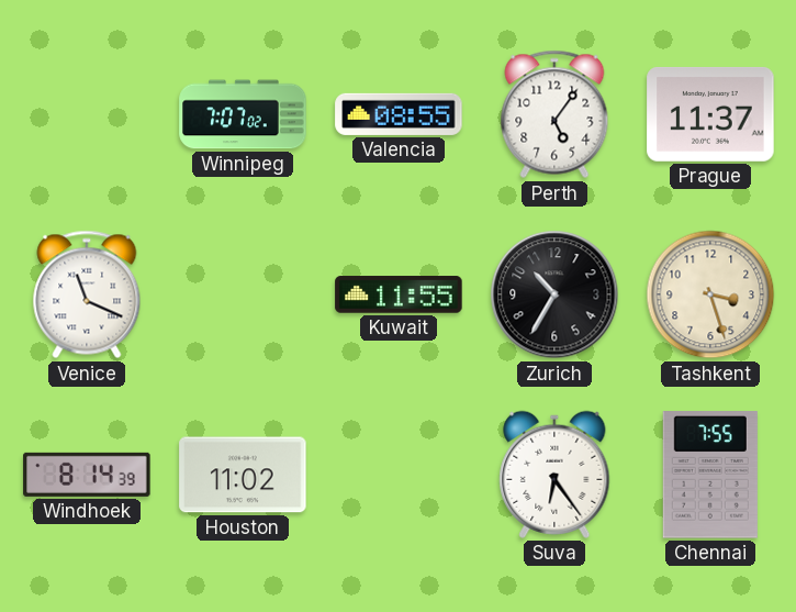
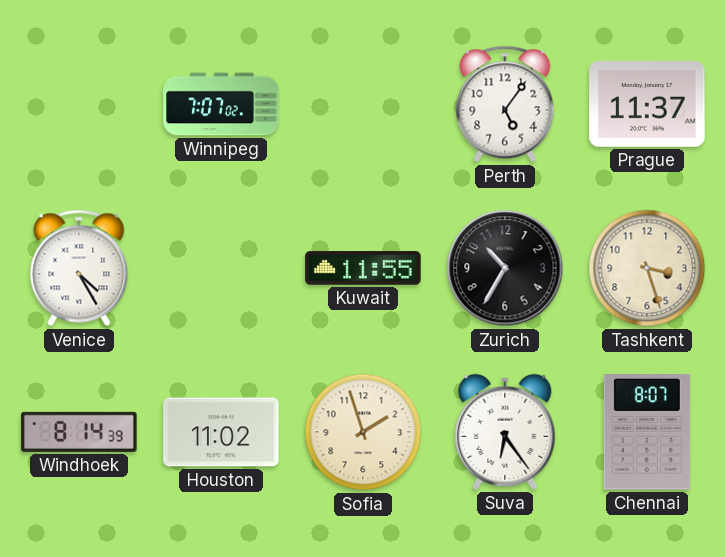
Valencia: 08:55 -> none (399, 114)
Venice: 11:19 -> 4:25 (79, 268)
Sofia: none -> 1:57 (363, 432)
Chennai: 7:55 -> 8:07 (647, 432)
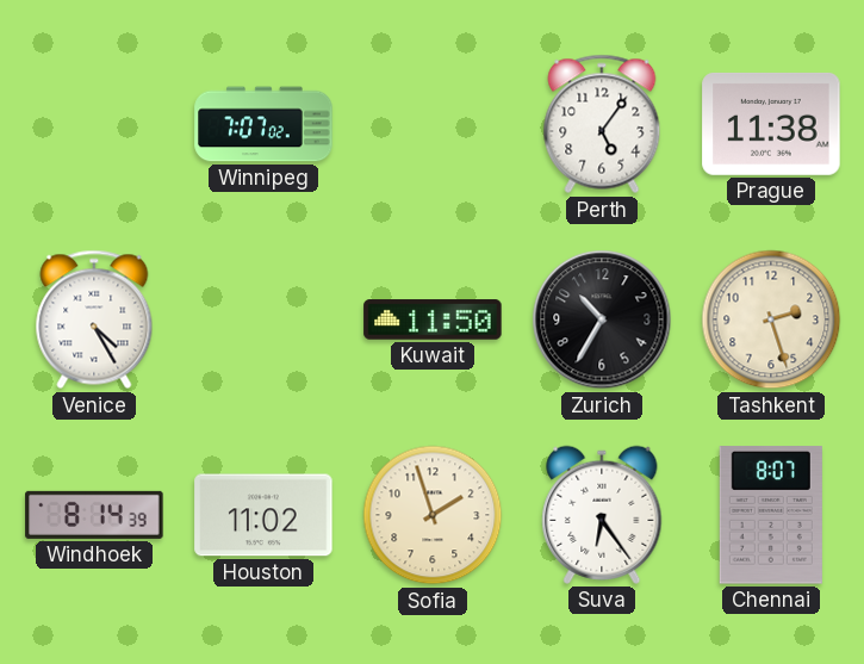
Prague: 11:37 -> 11:38 (771, 124)
Kuwait: 11:55 -> 11:50 (433, 319)
Tashkent: 3:27 -> 2:27 (771, 319)
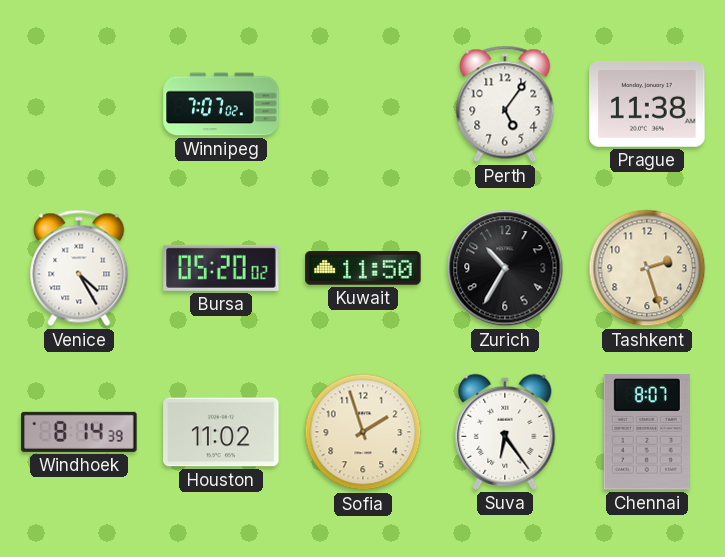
Bursa: none -> 05:20 (221, 268)
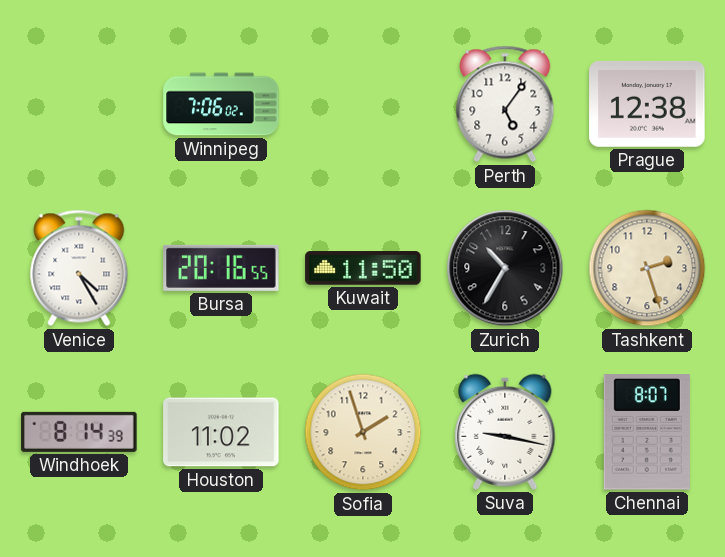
Winnipeg: 7:07 -> 7:06 (221, 104)
Prague: 11:38 -> 12:38 (647, 104)
Bursa: 05:20 -> 20:16 (221, 268)
Suva: 6:24 -> 9:17 (505, 432)
